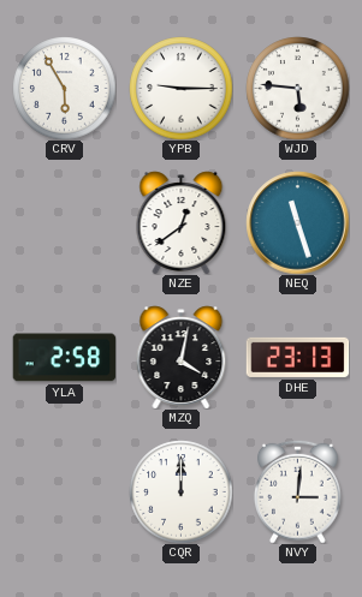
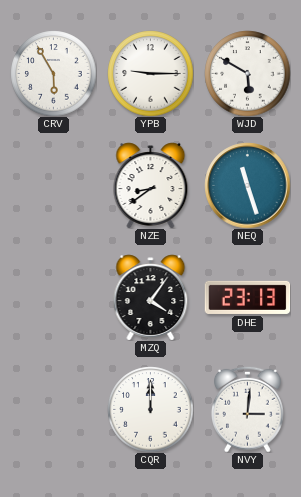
WJD: 5:46 -> 5:50 (247, 73)
NZE: 12:39 -> 8:39 (151, 185)
YLA: 2:58 -> none (64, 358)
MZQ: 4:02 -> 4:06 (151, 297)
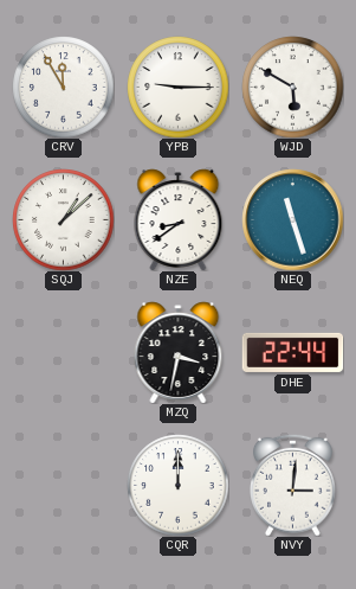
CRV: 5:55 -> 11:55 (63, 87)
SQJ: none -> 1:08 (63, 219)
MZQ: 4:06 -> 3:32 (179, 352)
DHE: 23:13 -> 22:44 (292, 352)
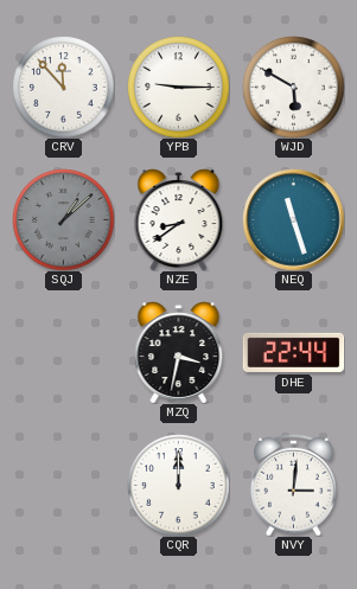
CRV: 11:55 -> 11:53 (63, 87)
SQJ dial: white -> grey (63, 219)
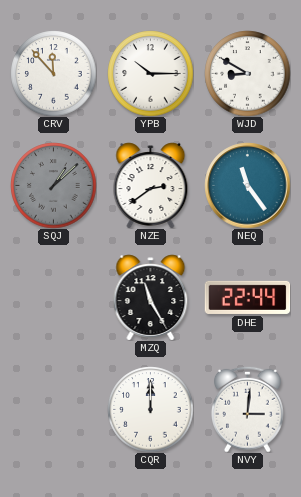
YPB: 9:15 -> 10:15 (150, 73)
WJD: 5:50 -> 8:50 (247, 73)
NZE: 8:39 -> 2:39 (151, 185)
NEQ: 11:27 -> 11:24 (247, 185)
MZQ: 3:32 -> 11:25 (151, 297)
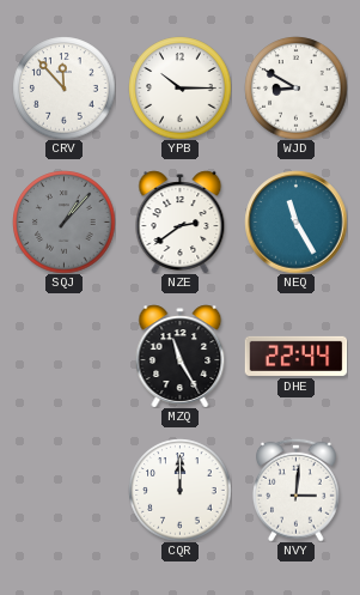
SQJ: 1:08 -> 1:07 (63, 221)
NEQ: 11:24 -> 11:25 (295, 221)
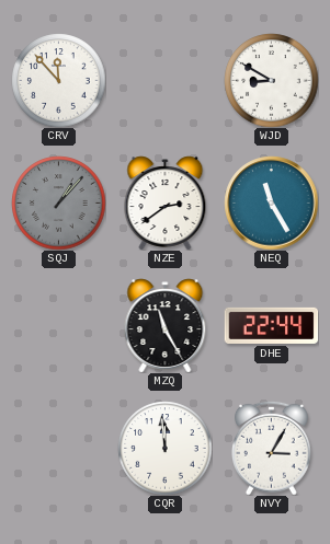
YPB: 10:15 -> none (179, 87)
CQR: 12:00 -> 11:59 (164, 448)
NVY: 3:01 -> 3:05 (272, 448)
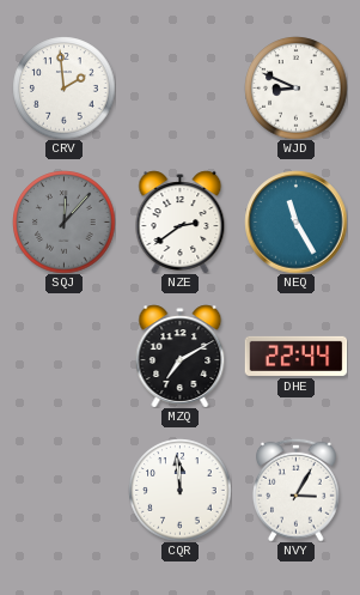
CRV: 11:53 -> 1:59 (63, 87)
WJD: 8:50 -> 8:49 (295, 87)
SQJ: 1:07 -> 12:07 (63, 221)
MZQ: 11:25 -> 7:10 (181, 356)
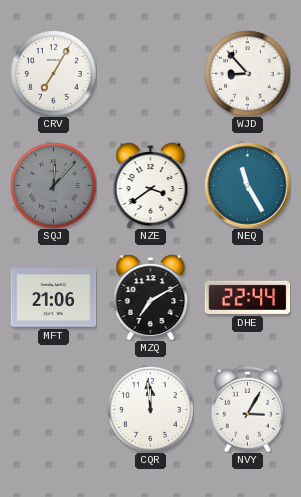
CRV: 1:59 -> 7:05 (53, 73)
WJD: 8:49 -> 8:53 (247, 73)
NZE: 2:39 -> 3:39 (151, 185)
MFT: none -> 21:06 (53, 298)
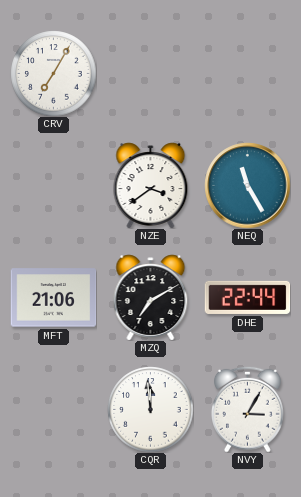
WJD: 8:53 -> none (247, 73)
SQJ: 12:07 -> none (53, 185)
